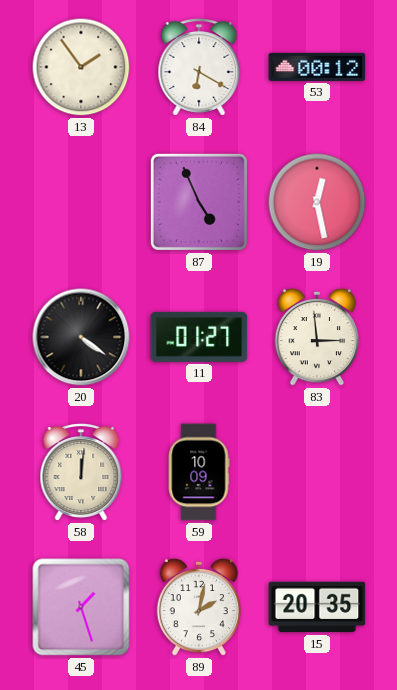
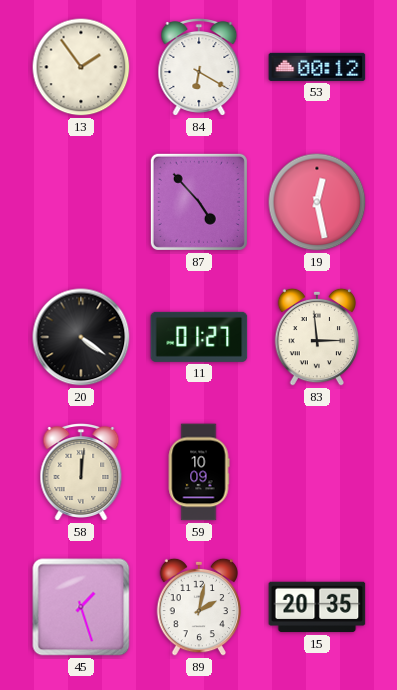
87: 4:56 -> 4:53 (199, 202)
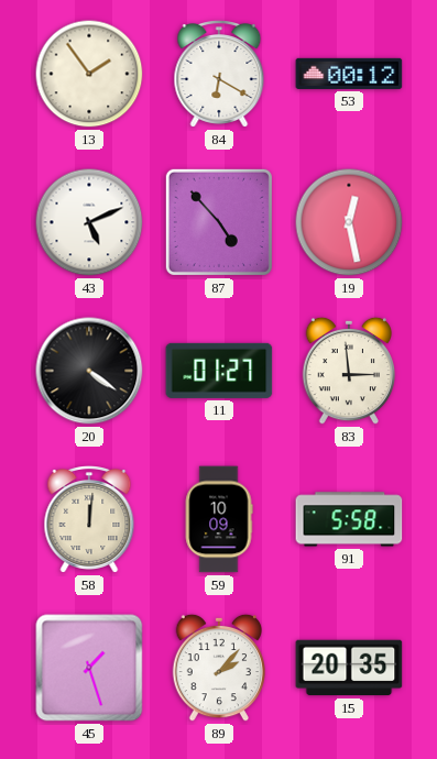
43: none -> 5:11 (89, 222)
91: none -> 5:58 (349, 519)
89: 2:02 -> 2:07 (218, 668)
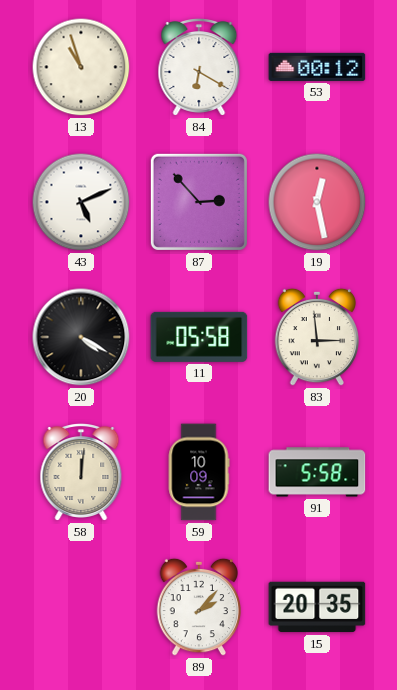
13: 1:54 -> 10:57 (81, 67)
87: 4:53 -> 2:53 (199, 202)
20: 4:21 -> 4:20 (81, 337)
11: 01:27 -> 05:58 (199, 337)
45: 1:27 -> none (89, 668)
